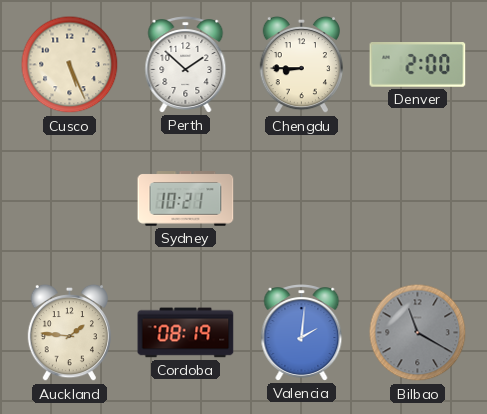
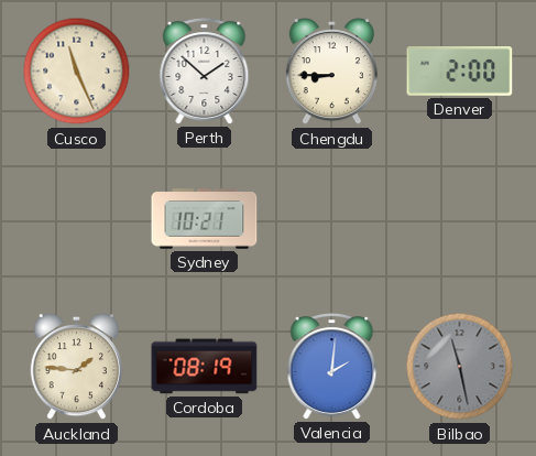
Cusco: 5:26 -> 11:26 (77, 72)
Bilbao: 11:20 -> 11:28 (460, 367)
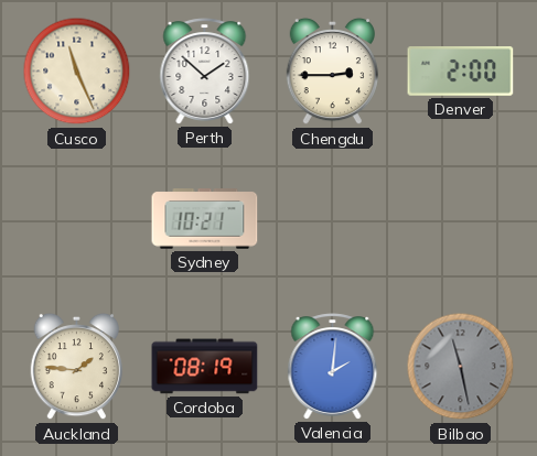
Chengdu: 8:45 -> 2:45 (332, 72)
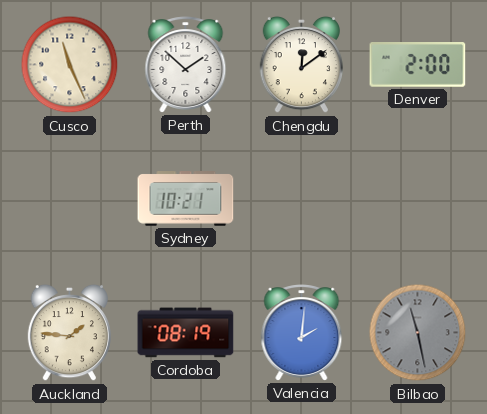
Chengdu: 2:45 -> 12:09 (301, 65)
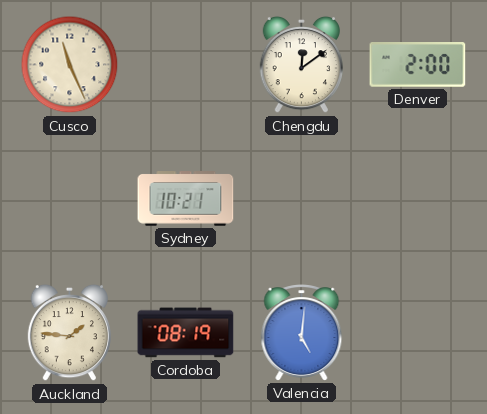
Perth: 1:52 -> none (186, 65)
Valencia: 2:01 -> 5:01 (302, 333)
Bilbao: 11:28 -> none (418, 333)
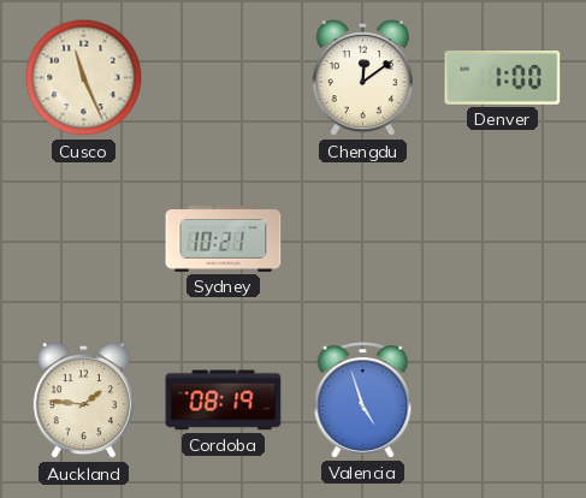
Denver: 2:00 -> 1:00 (503, 78)
Valencia: 5:01 -> 4:57 (363, 401)
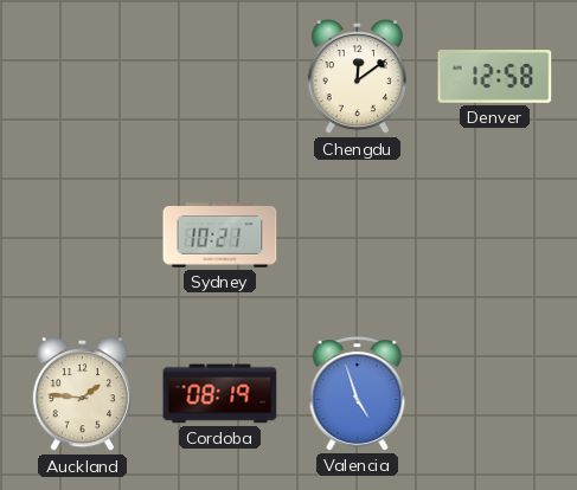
Cusco: 11:26 -> none (84, 78)
Denver: 1:00 -> 12:58 (495, 77)
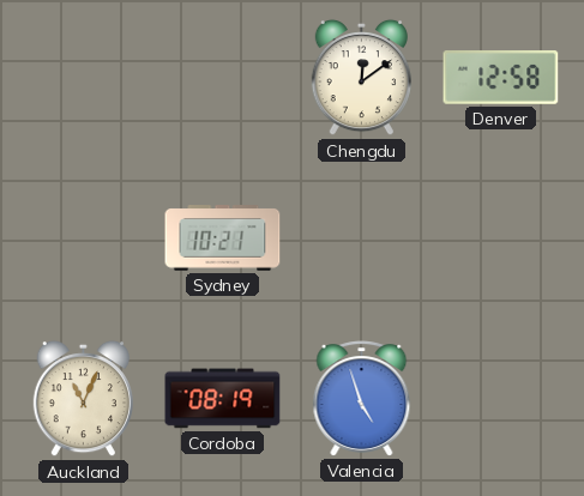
Auckland: 1:46 -> 11:04 (83, 399)
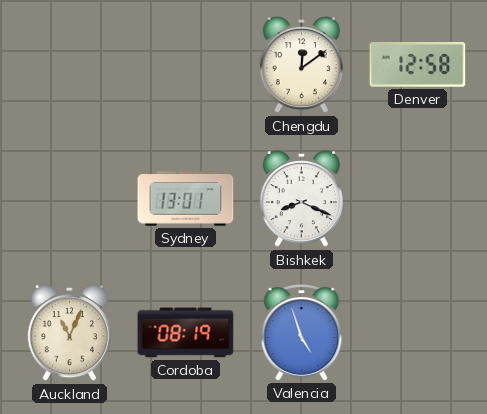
Sydney: 10:21 -> 13:01 (186, 199)
Bishkek: none -> 8:19 (301, 199)
